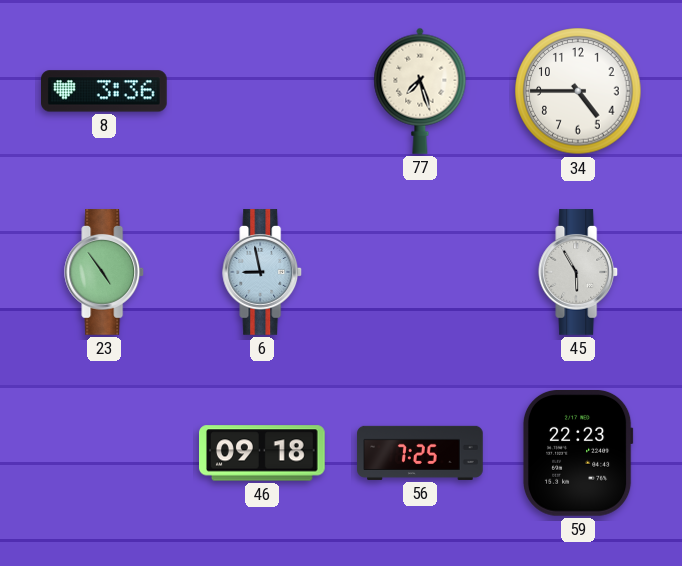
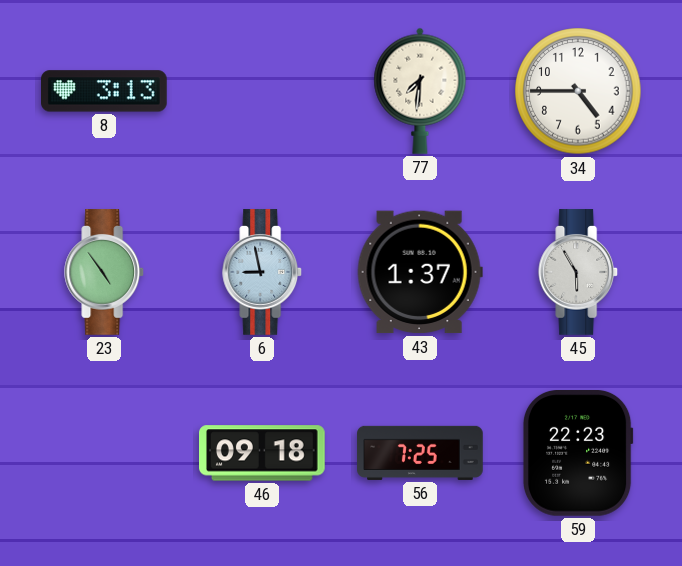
8: 3:36 -> 3:13 (105, 91)
77: 7:27 -> 7:31 (420, 91)
43: none -> 1:37 (420, 272)
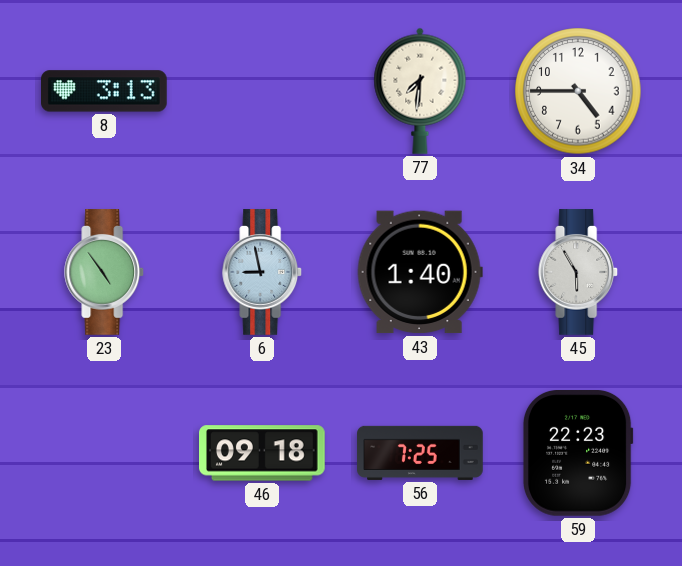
43: 1:37 -> 1:40 (420, 272)
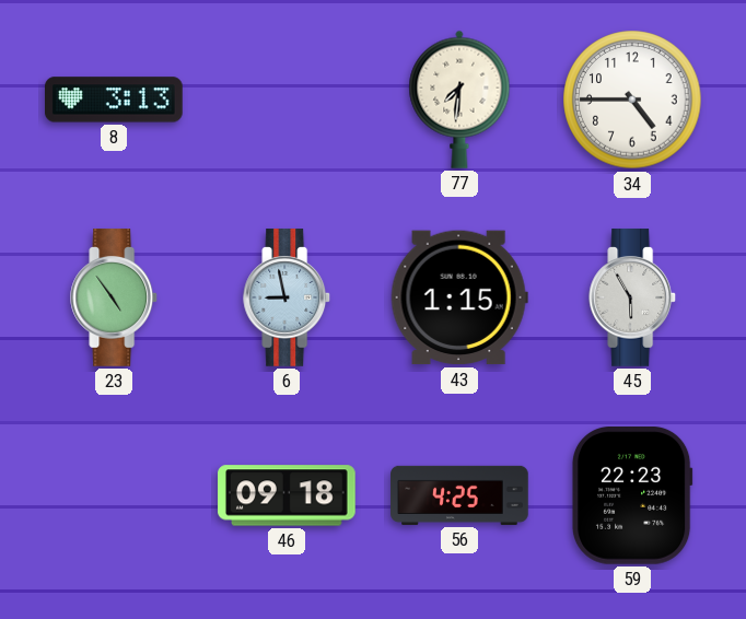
43: 1:40 -> 1:15 (459, 297)
56: 7:25 -> 4:25 (459, 495)
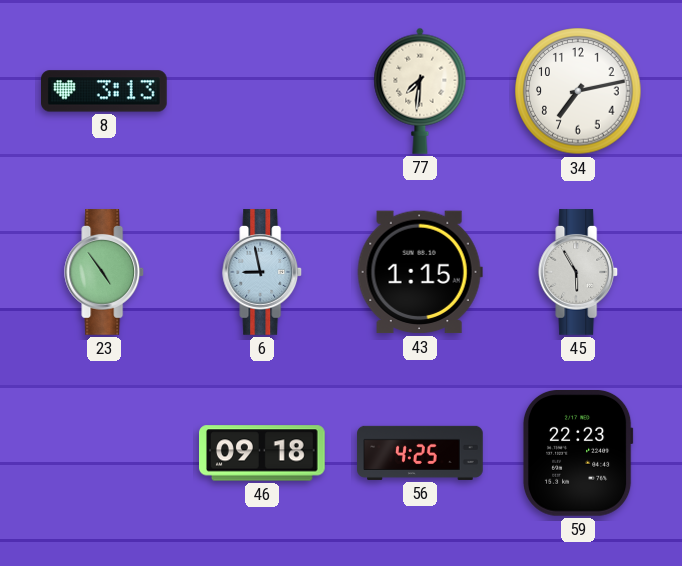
34: 4:45 -> 7:13 (578, 91)
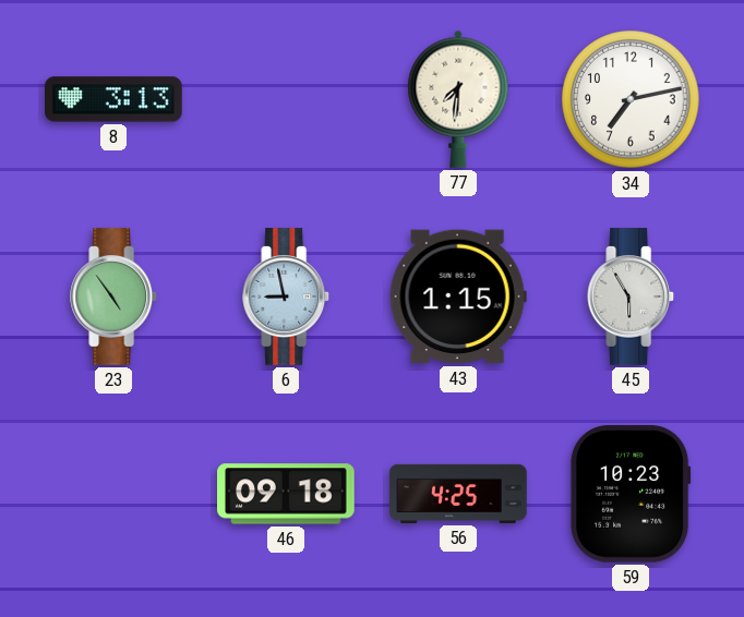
59: 22:23 -> 10:23 (631, 495)
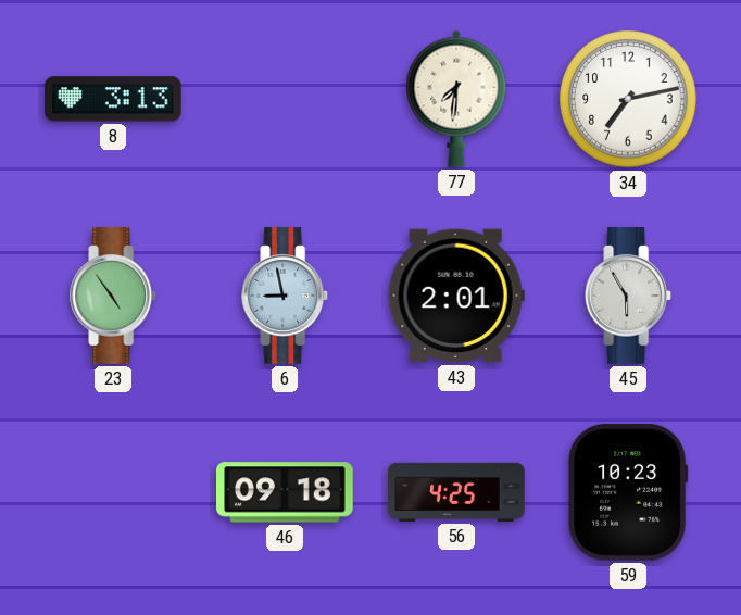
43: 1:15 -> 2:01 (456, 296)
